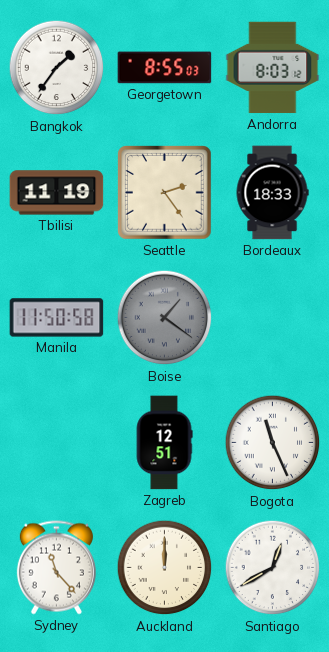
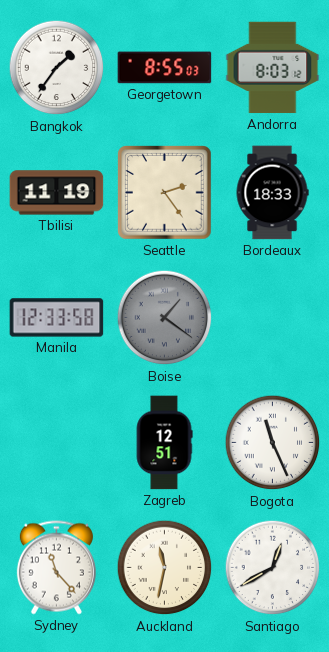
Manila: 11:50 -> 12:33 (57, 318)
Auckland: 12:00 -> 11:32 (165, 568)
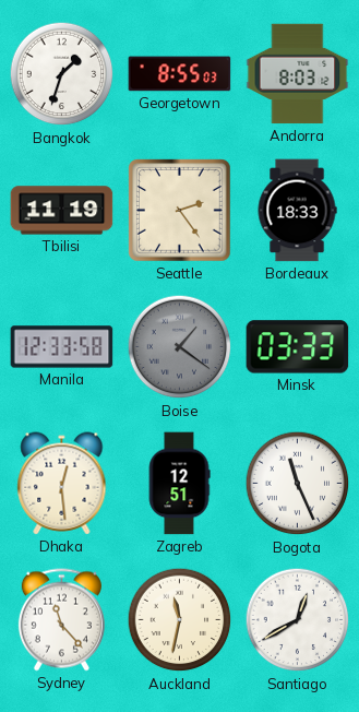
Bangkok: 1:36 -> 1:33 (62, 74)
Minsk: none -> 03:33 (298, 347)
Dhaka: none -> 12:29 (62, 484)
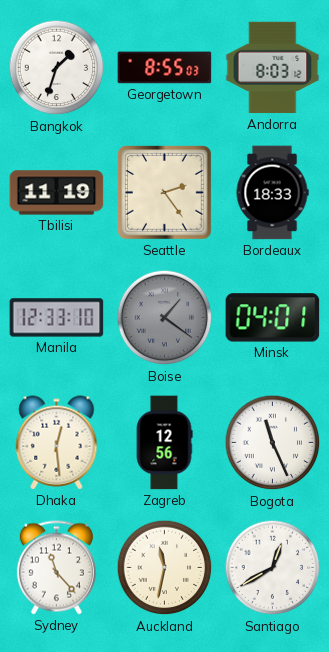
Manila: 12:33:58 -> 12:33:10 (57, 318)
Minsk: 03:33 -> 04:01 (273, 318)
Zagreb: 12:51 -> 12:56 (164, 443)
